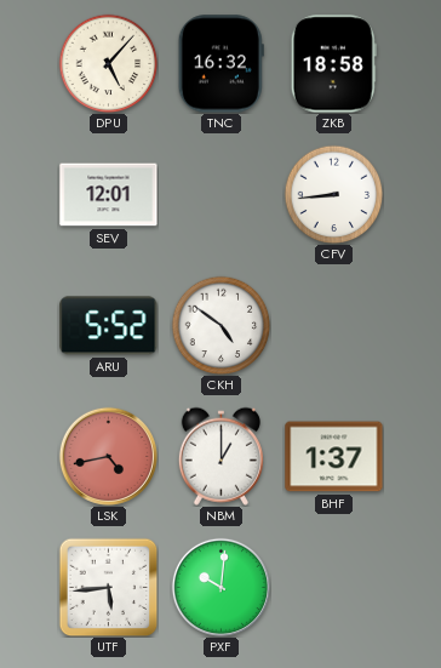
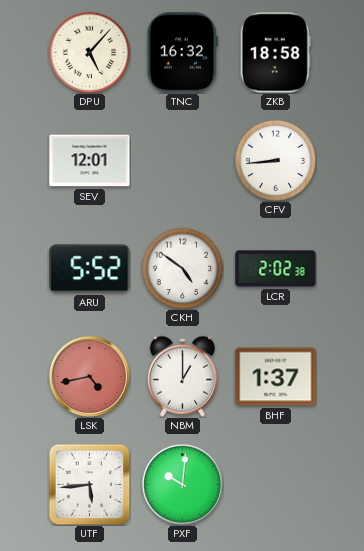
LCR: none -> 2:02 (276, 269)
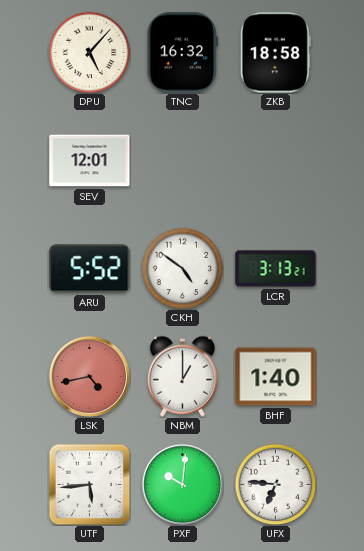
CFV: 8:44 -> none (275, 160)
LCR: 2:02 -> 3:13 (276, 269)
BHF: 1:37 -> 1:40 (276, 377)
UFX: none -> 6:46 (275, 484)
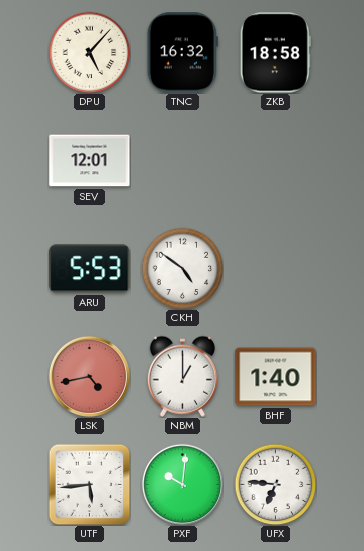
ARU: 5:52 -> 5:53 (90, 269)
LCR: 3:13 -> none (276, 269)
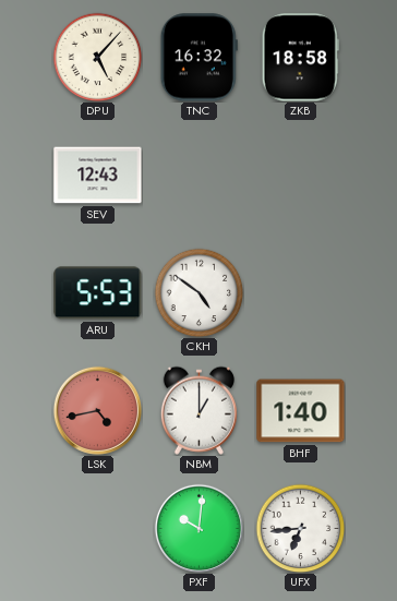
SEV: 12:01 -> 12:43 (98, 176)
UTF: 5:44 -> none (89, 484)
UFX: 6:46 -> 6:44 (300, 528)
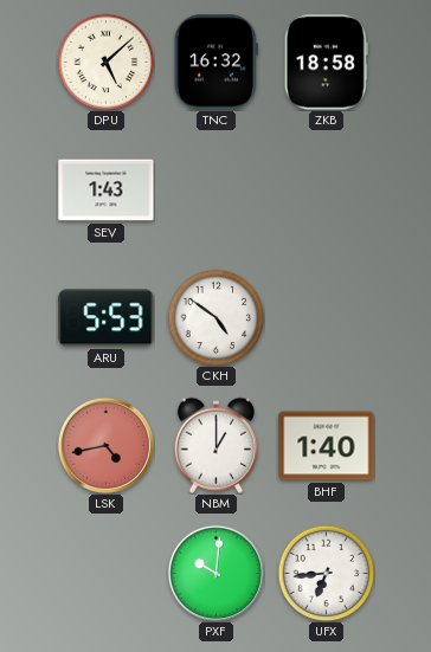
DPU: 5:07 -> 5:08 (105, 62)
SEV: 12:43 -> 1:43 (107, 191)
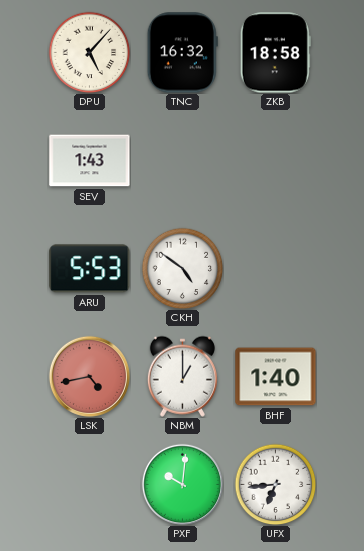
DPU: 5:08 -> 5:07 (89, 52)
